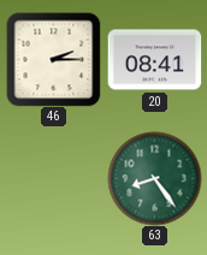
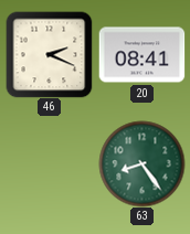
46: 2:15 -> 2:19 (49, 54)
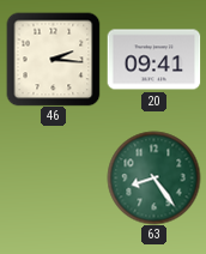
46: 2:19 -> 2:16 (53, 59)
20: 08:41 -> 09:41 (153, 60)
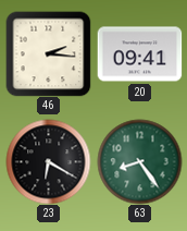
23: none -> 6:20 (48, 161)
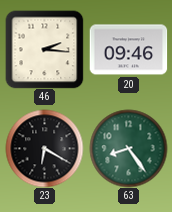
20: 09:41 -> 09:46 (128, 50)
